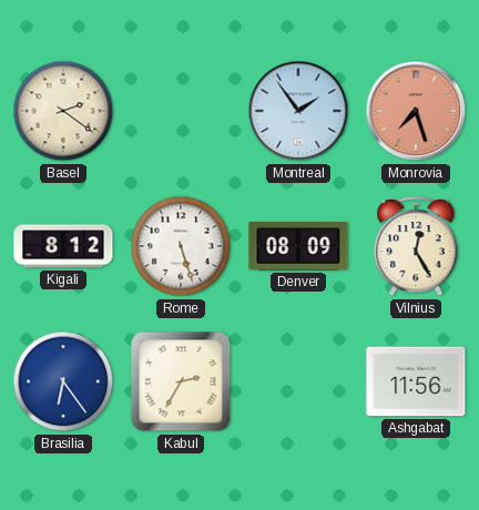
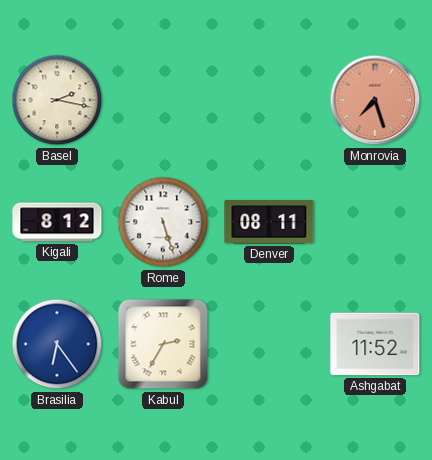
Basel: 2:21 -> 2:17 (57, 100)
Montreal: 1:54 -> none (298, 111)
Denver: 08:09 -> 08:11 (269, 222)
Vilnius: 12:25 -> none (416, 246)
Ashgabat: 11:56 -> 11:52 (375, 344)
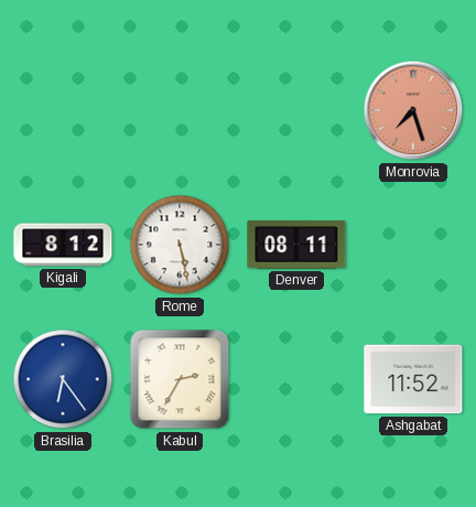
Basel: 2:17 -> none (57, 100)
Rome: 5:27 -> 5:28 (180, 245)
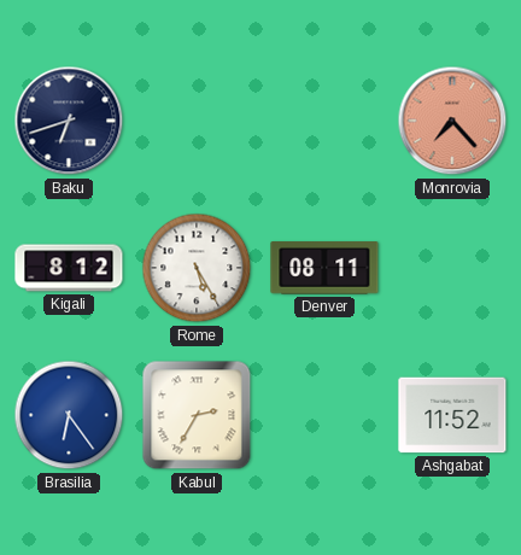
Baku: none -> 6:42 (69, 121)
Monrovia: 7:27 -> 7:23 (452, 121)
Rome: 5:28 -> 5:25 (197, 268)
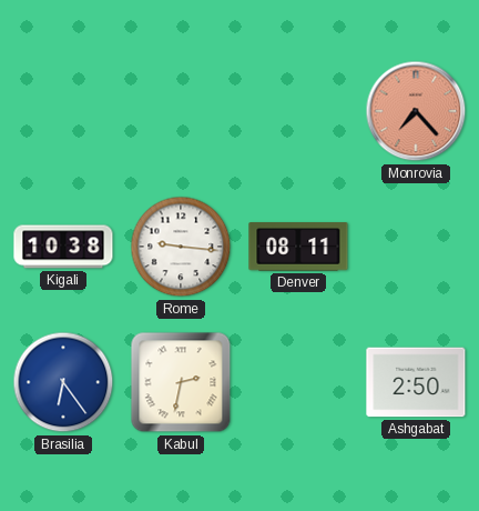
Baku: 6:42 -> none (69, 121)
Kigali: 8:12 -> 10:38 (63, 247)
Rome: 5:25 -> 9:16 (181, 247)
Kabul: 2:35 -> 2:32 (181, 382)
Ashgabat: 11:52 -> 2:50 (416, 382)
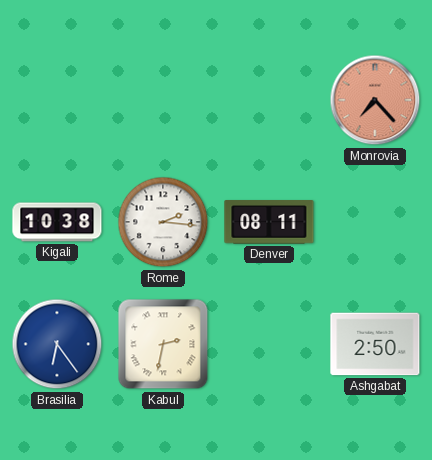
Rome: 9:16 -> 2:16 (163, 222)
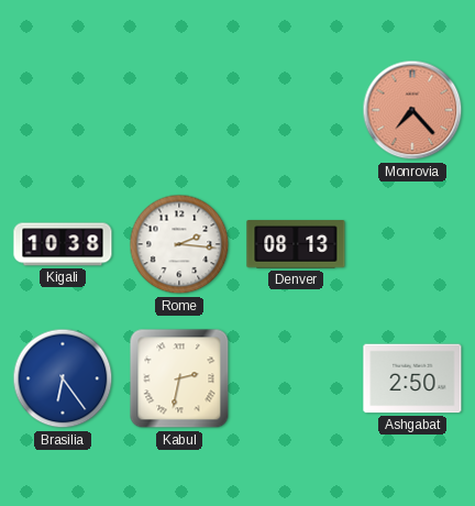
Denver: 08:11 -> 08:13 (296, 244)
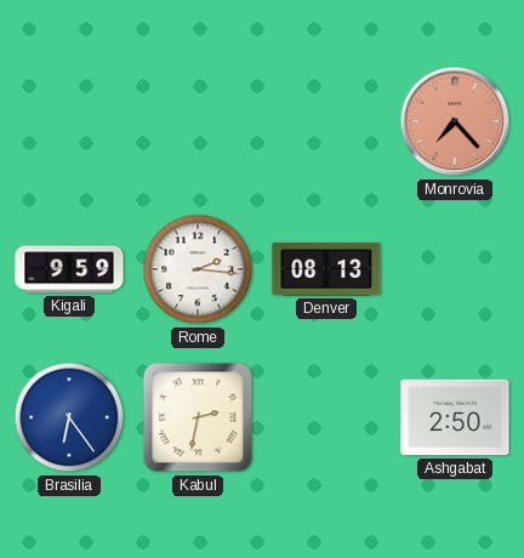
Kigali: 10:38 -> 9:59 (69, 269)
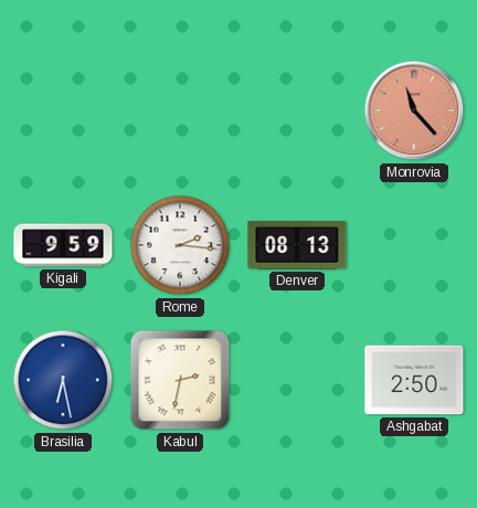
Monrovia: 7:23 -> 11:23 (414, 110)
Brasilia: 6:24 -> 6:28 (63, 380)
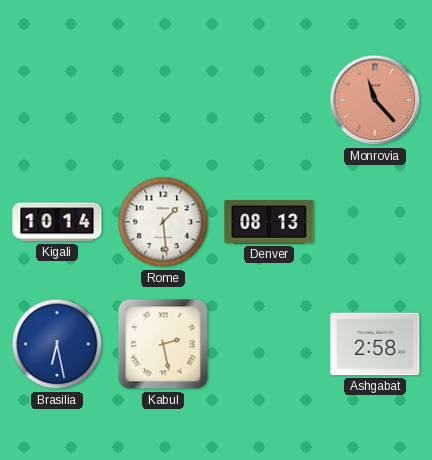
Kigali: 9:59 -> 10:14 (57, 222)
Rome: 2:16 -> 1:29 (163, 222)
Kabul: 2:32 -> 2:28 (163, 344)
Ashgabat: 2:50 -> 2:58 (375, 344)
